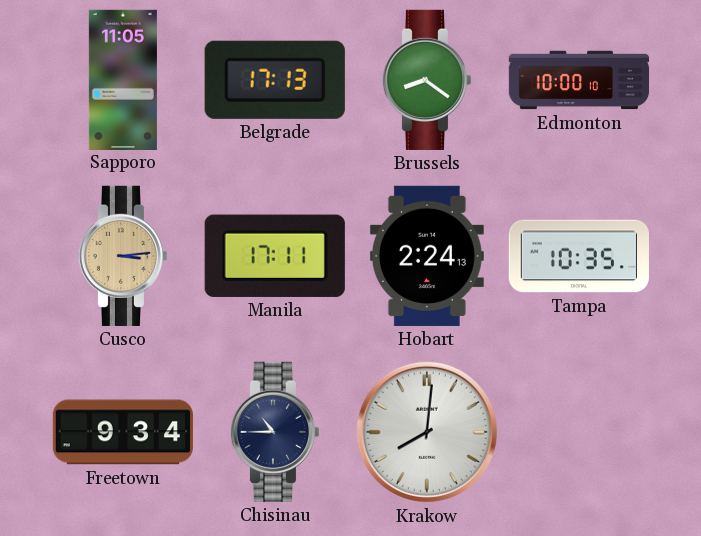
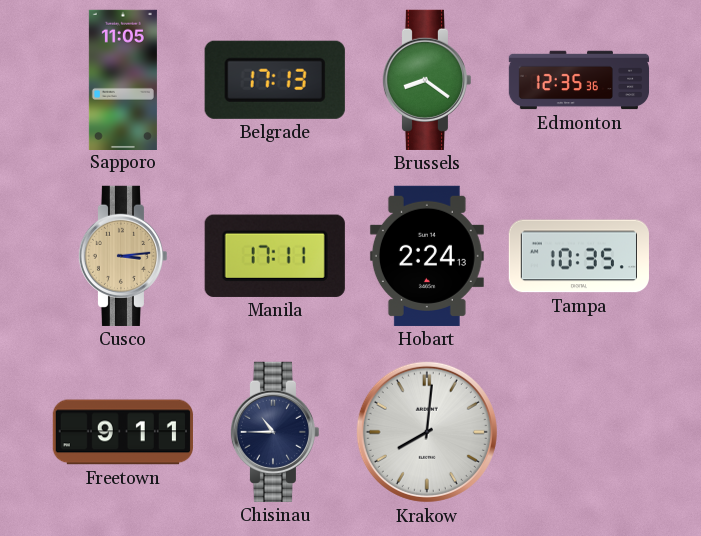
Edmonton: 10:00 -> 12:35 (579, 80)
Freetown: 9:34 -> 9:11 (123, 432)
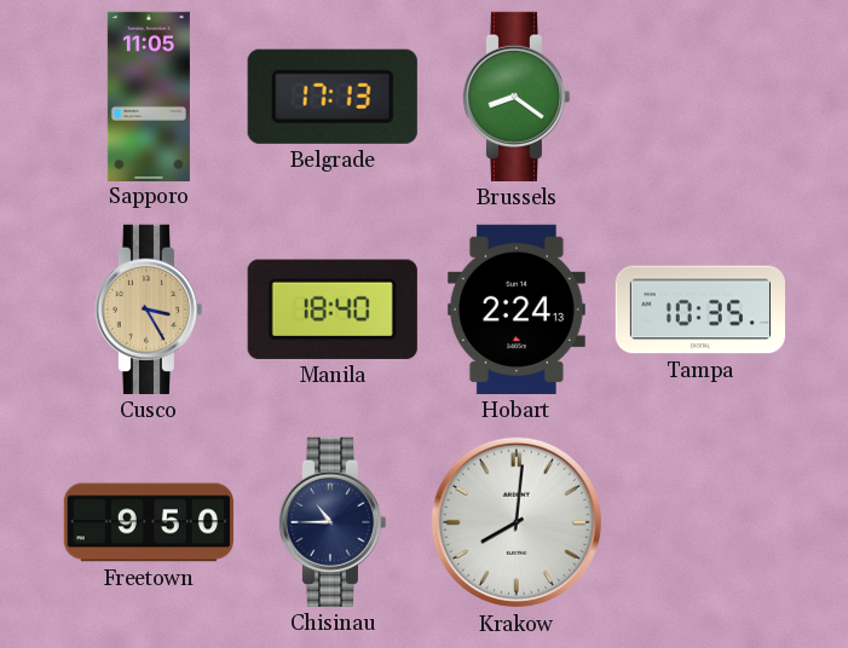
Edmonton: 12:35 -> none (579, 80)
Cusco: 3:14 -> 3:25 (148, 309)
Manila: 17:11 -> 18:40 (333, 309)
Freetown: 9:11 -> 9:50 (149, 522)
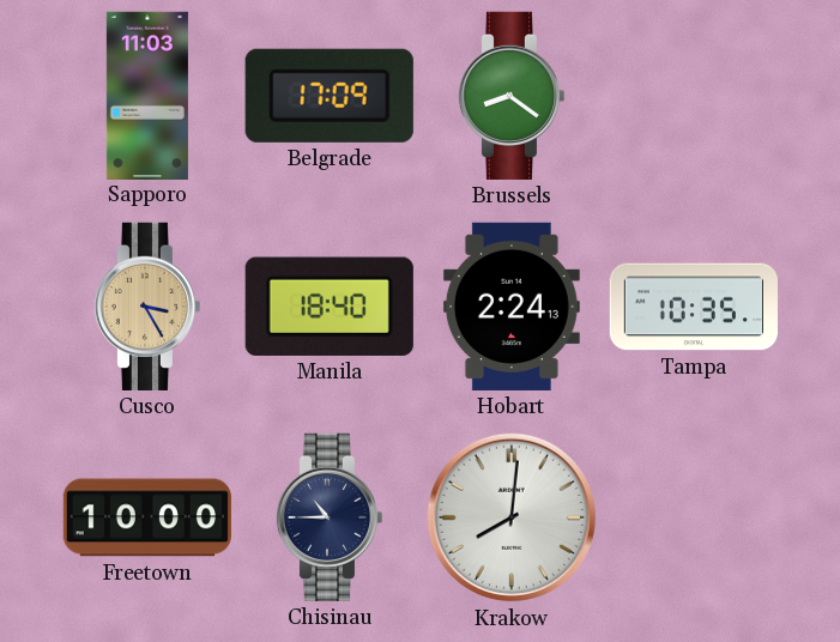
Sapporo: 11:05 -> 11:03 (147, 95)
Belgrade: 17:13 -> 17:09 (330, 96)
Freetown: 9:50 -> 10:00 (147, 517)
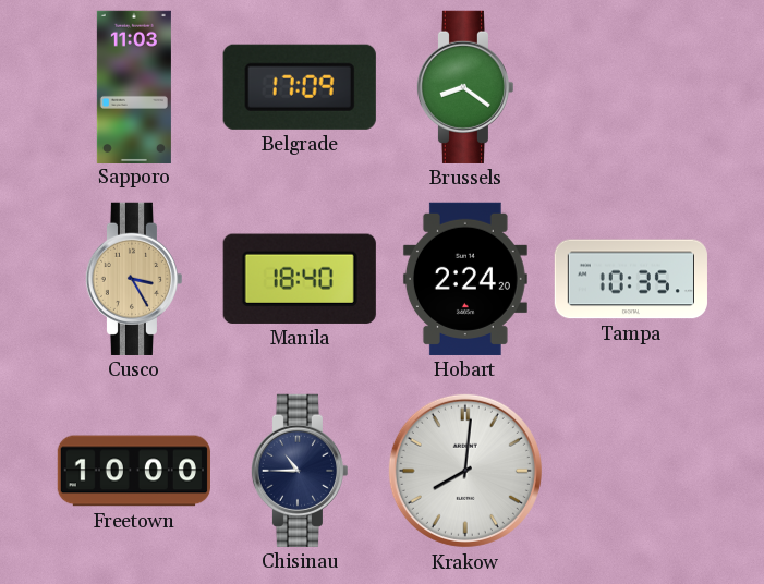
Hobart: 2:24:13 -> 2:24:20 (465, 279)
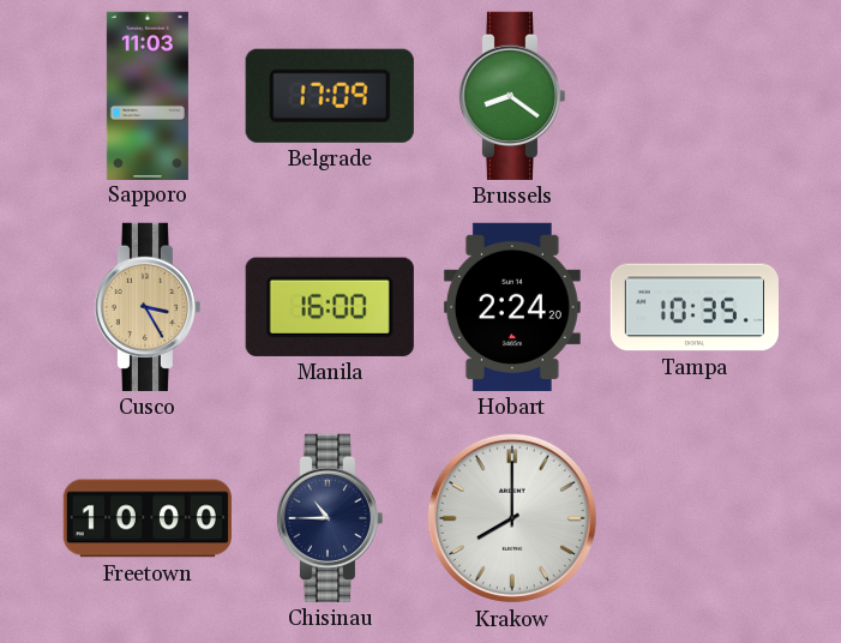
Manila: 18:40 -> 16:00 (330, 307)
Krakow: 8:01 -> 8:00 (512, 518)
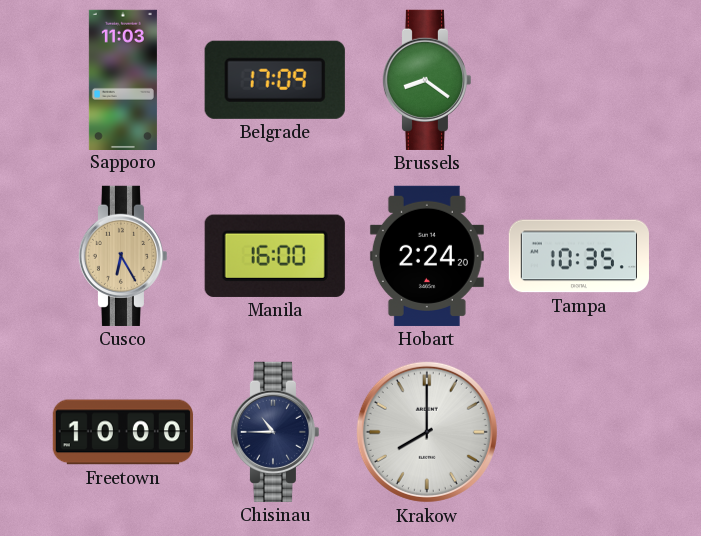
Cusco: 3:25 -> 6:25 (122, 256)
